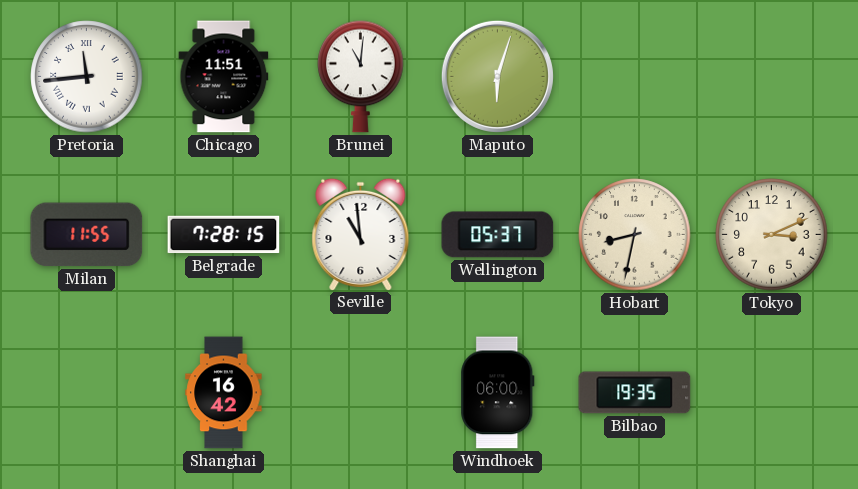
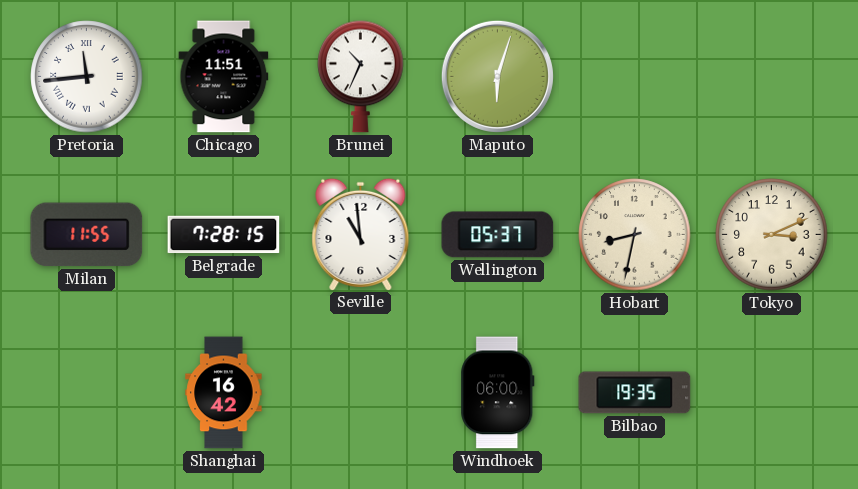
Brunei: 11:01 -> 10:34 (361, 76)
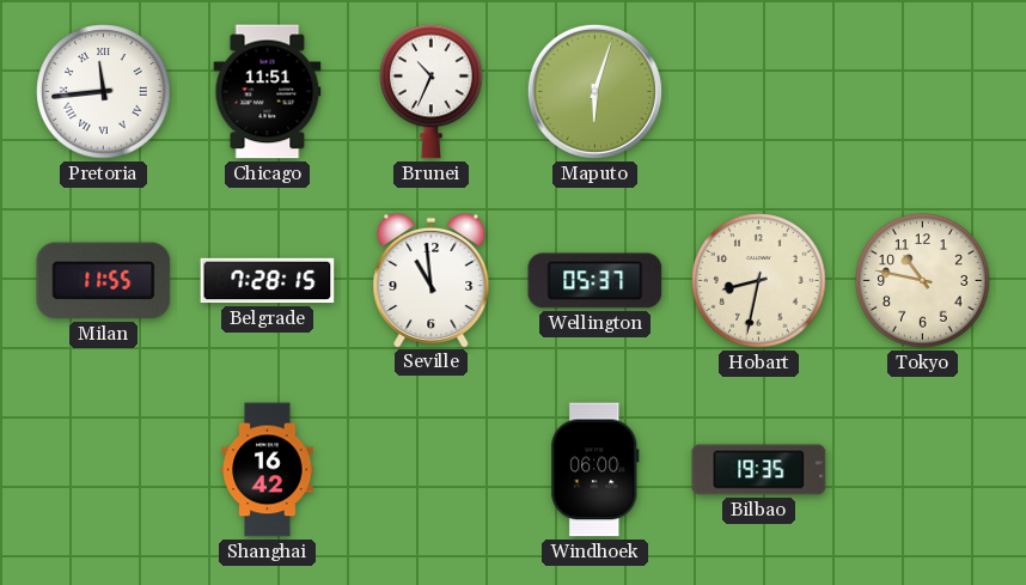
Tokyo: 3:11 -> 10:47 (923, 281)
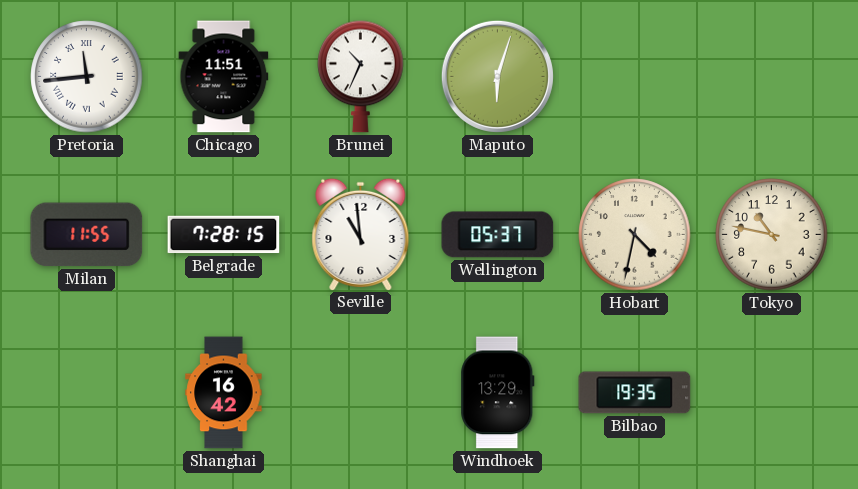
Hobart: 8:32 -> 4:32 (635, 235)
Windhoek: 06:00 -> 13:29 (498, 393)
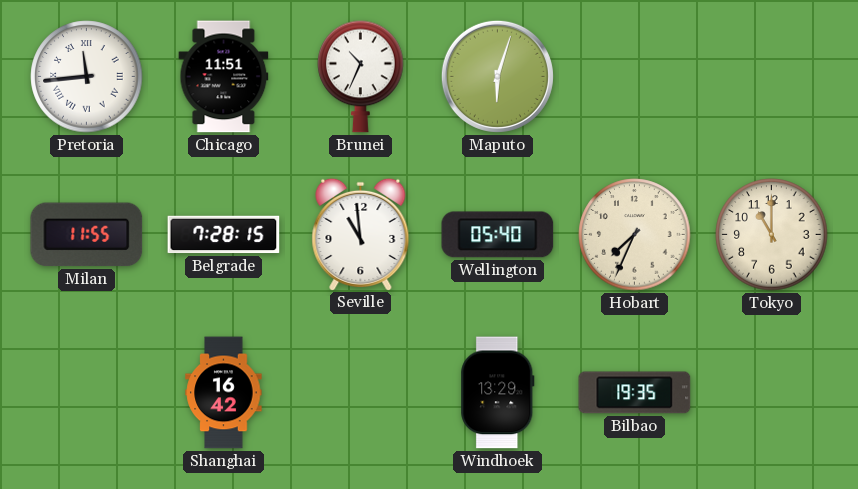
Wellington: 05:37 -> 05:40 (498, 235)
Hobart: 4:32 -> 7:34 (635, 235)
Tokyo: 10:47 -> 11:00 (772, 235)
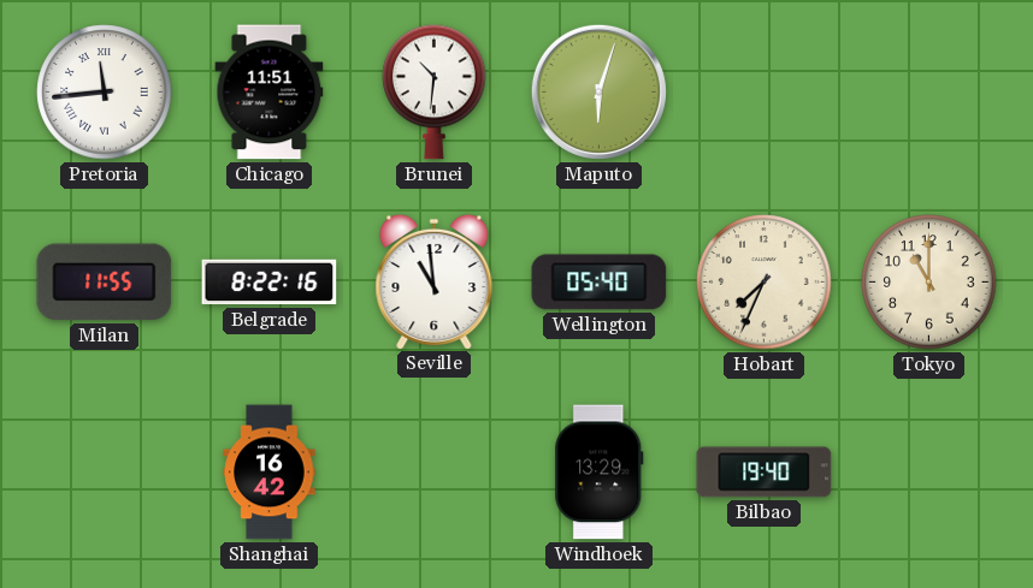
Brunei: 10:34 -> 10:31 (435, 91)
Belgrade: 7:28 -> 8:22 (270, 283)
Bilbao: 19:35 -> 19:40 (765, 473)
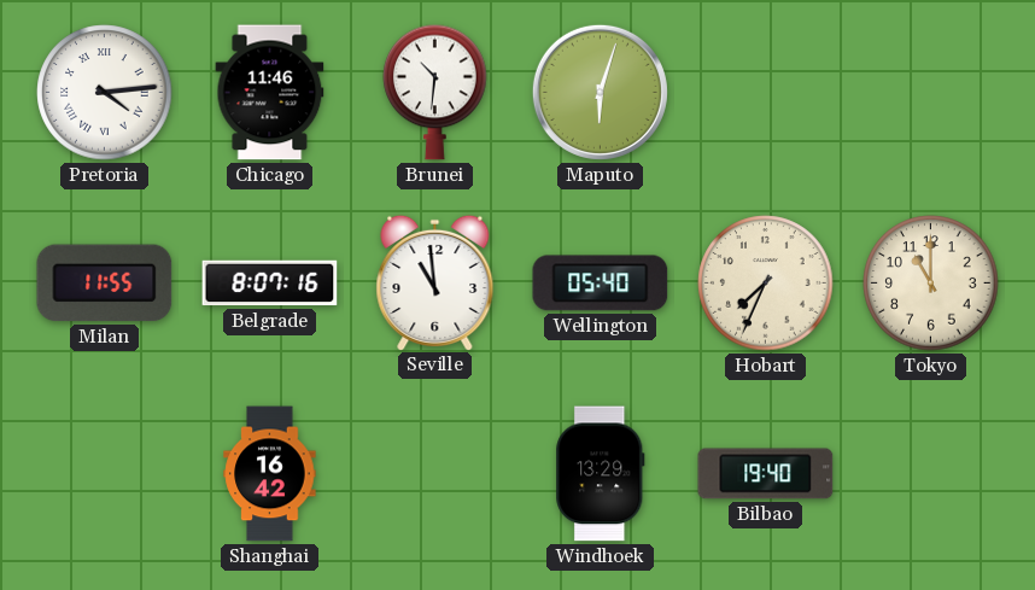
Pretoria: 11:44 -> 4:14 (105, 93)
Chicago: 11:51 -> 11:46 (270, 93)
Belgrade: 8:22 -> 8:07 (270, 284)
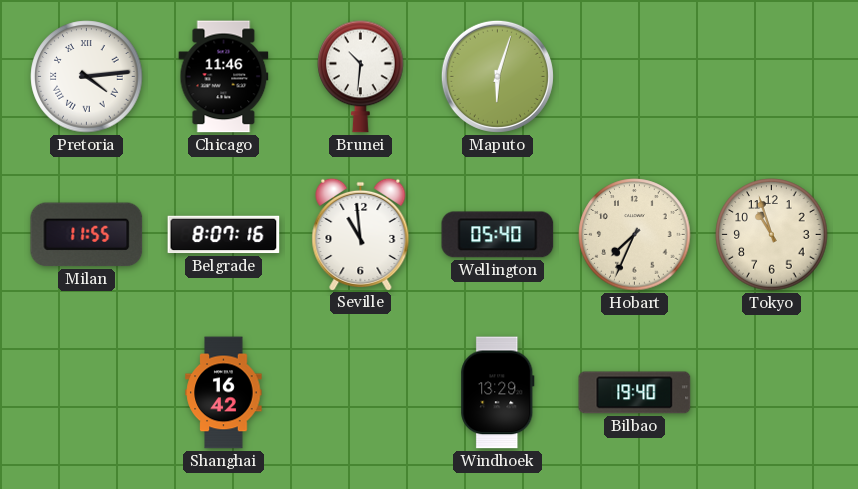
Tokyo: 11:00 -> 10:57 (772, 235)
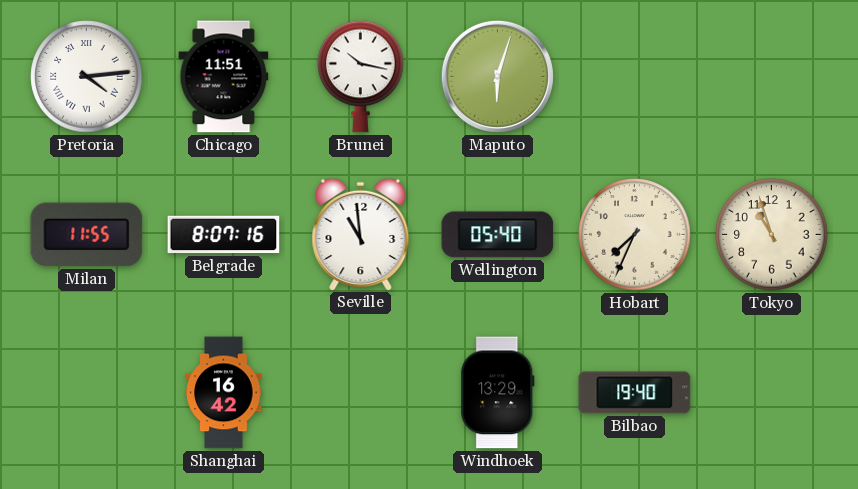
Chicago: 11:46 -> 11:51 (224, 77)
Brunei: 10:31 -> 10:17 (361, 76)
